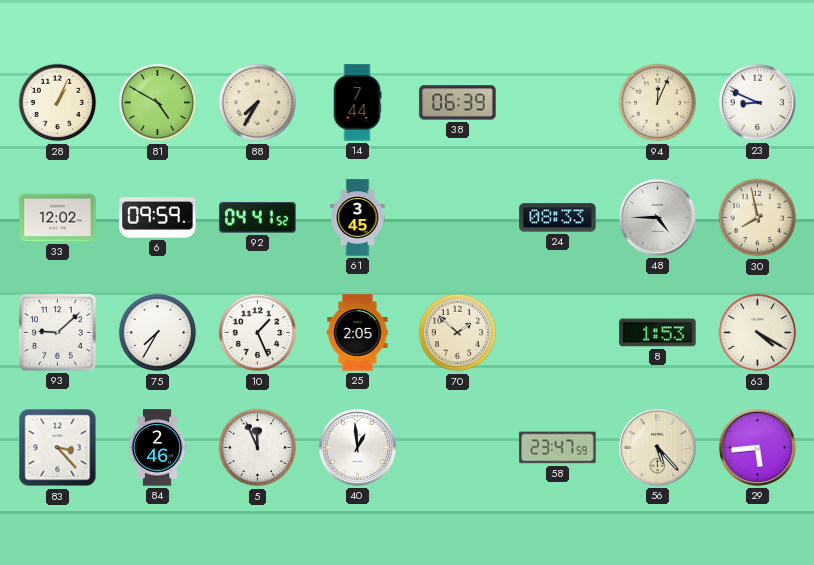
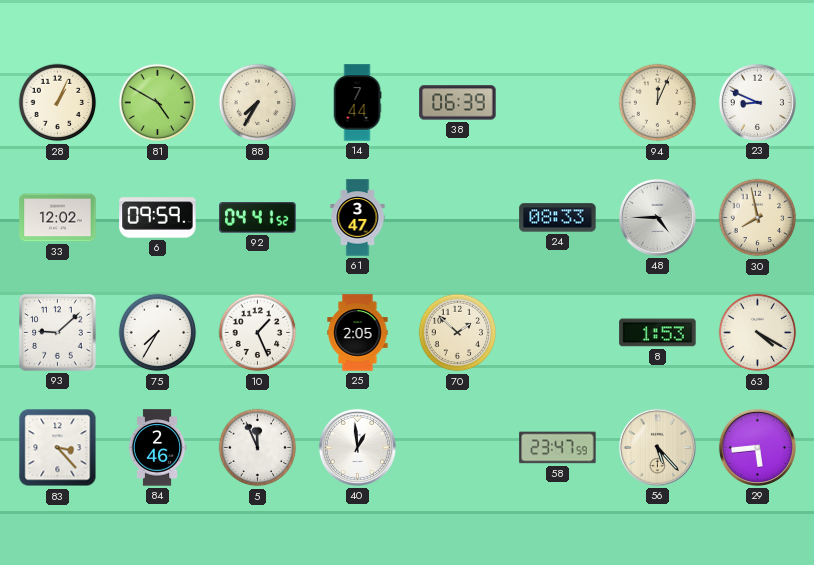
61: 3:45 -> 3:47 (358, 218)
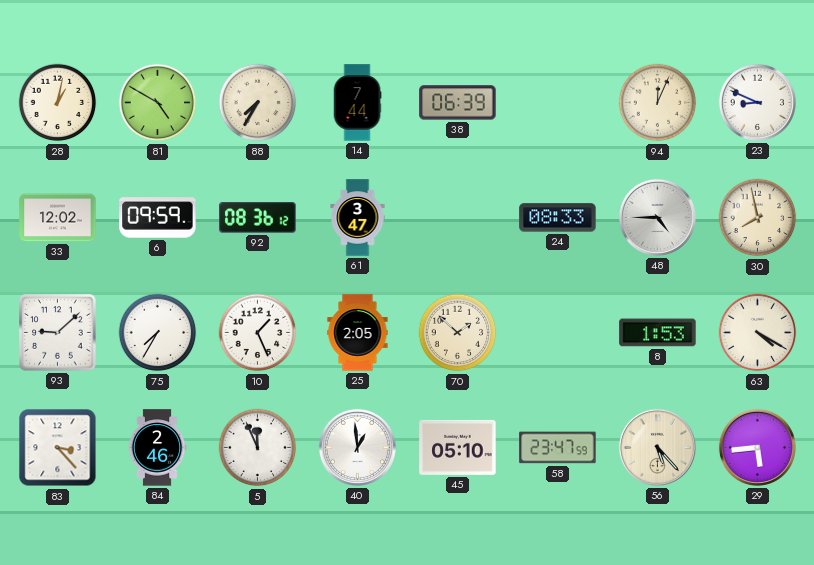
28: 1:04 -> 1:02 (58, 103)
92: 04:41 -> 08:36 (258, 218)
45: none -> 05:10 (458, 447)
